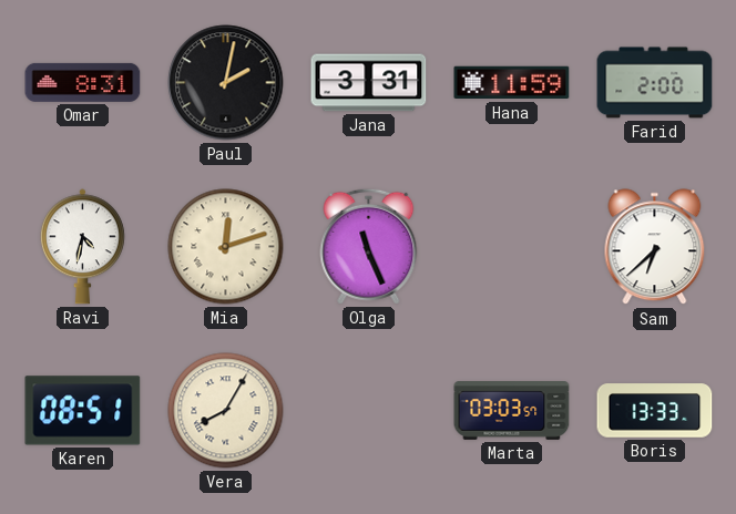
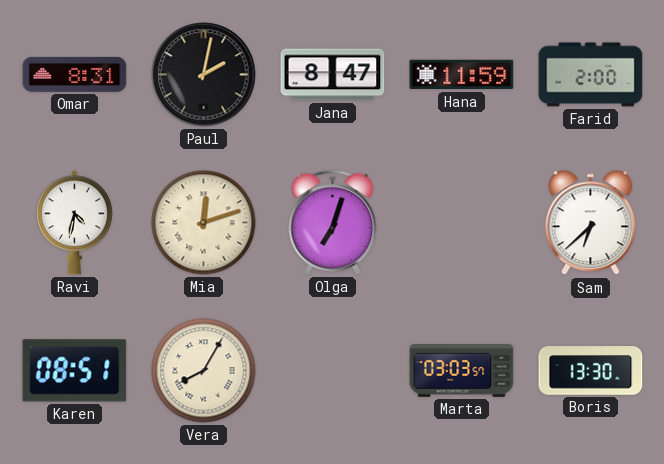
Jana: 3:31 -> 8:47 (333, 75)
Olga: 11:26 -> 7:03 (333, 222)
Boris: 13:33 -> 13:30 (591, 371)
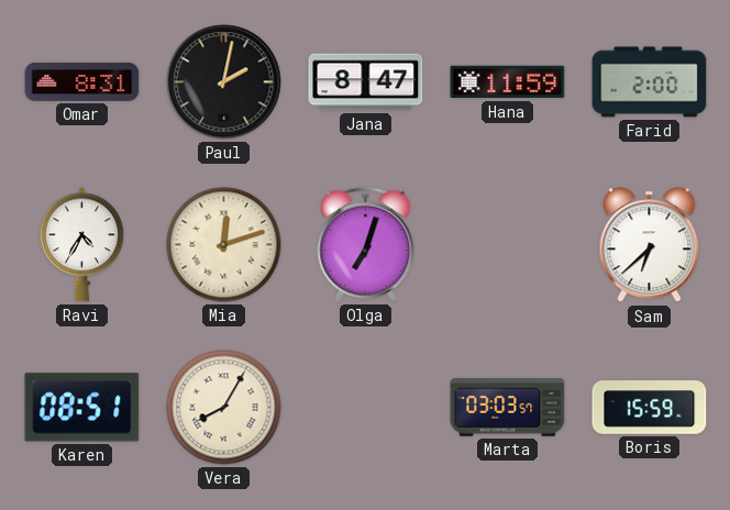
Ravi: 4:32 -> 4:35 (81, 245)
Boris: 13:30 -> 15:59 (650, 408)
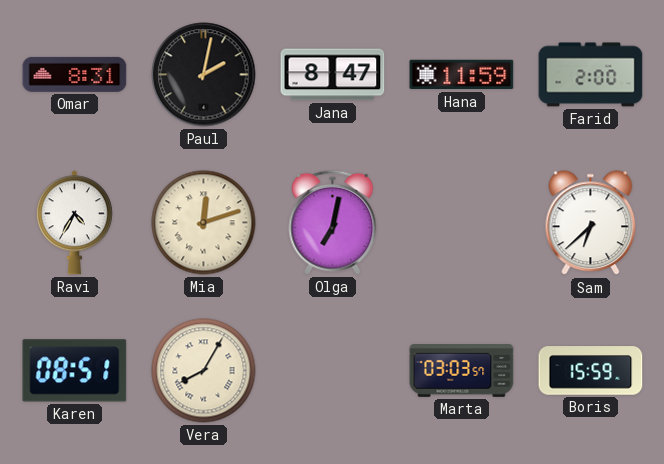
Olga: 7:03 -> 7:02 (333, 222)
